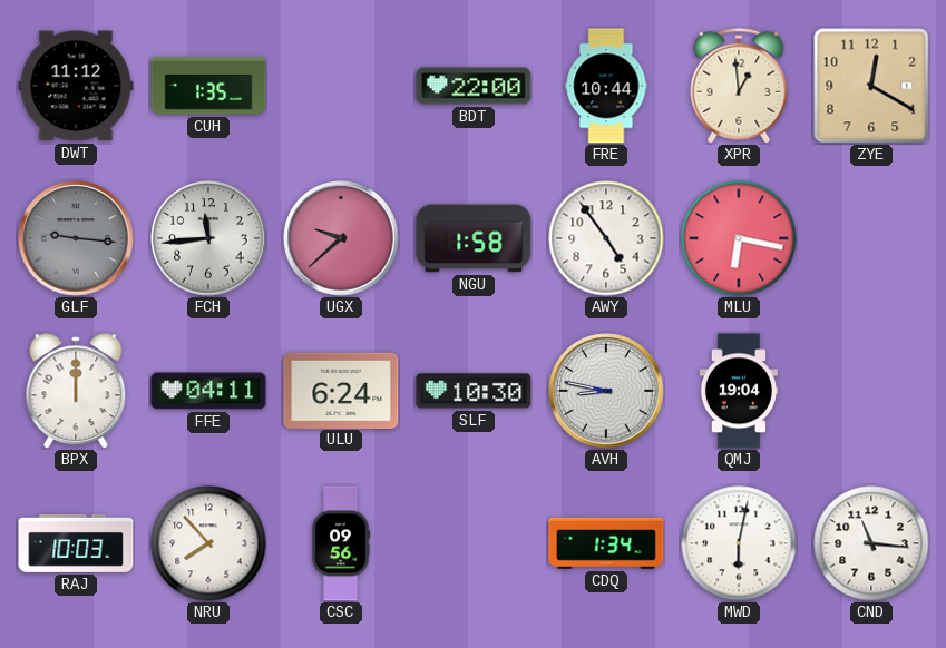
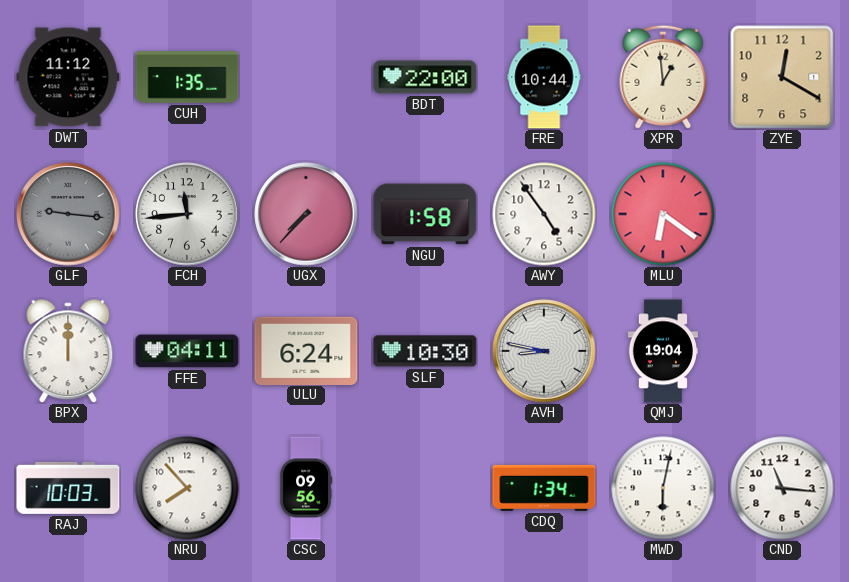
UGX: 9:38 -> 7:37 (306, 214)
MLU: 6:17 -> 6:21 (663, 214)
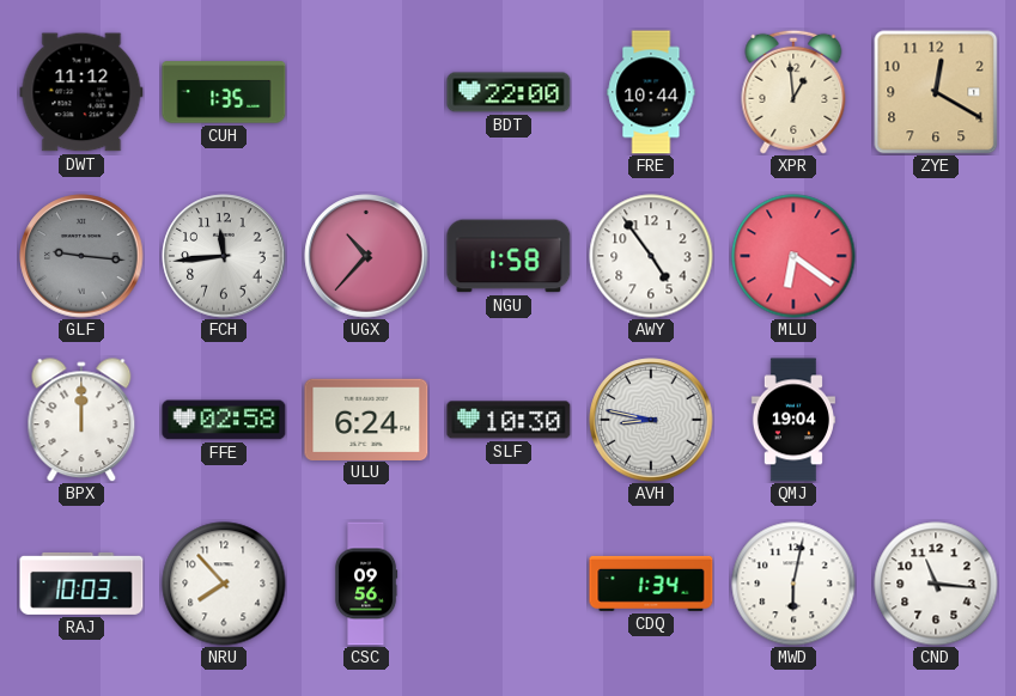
UGX: 7:37 -> 10:37 (366, 256)
FFE: 04:11 -> 02:58 (224, 420)
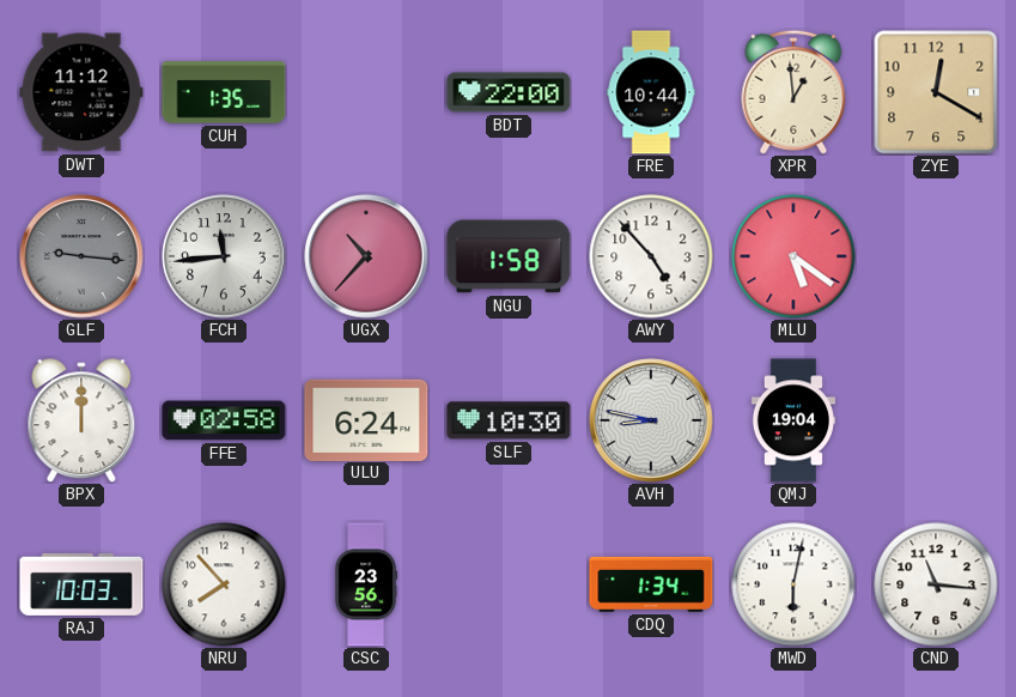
AWY: 4:54 -> 4:53 (651, 256)
MLU: 6:21 -> 5:21 (793, 256)
CSC: 09:56 -> 23:56 (366, 584)
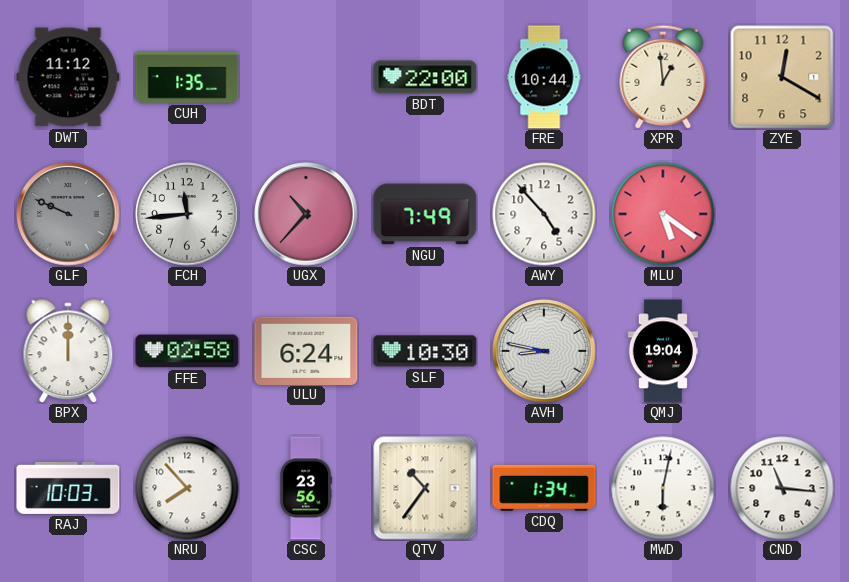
GLF: 9:16 -> 9:49 (68, 214)
NGU: 1:58 -> 7:49 (425, 214)
QTV: none -> 10:36 (425, 488)
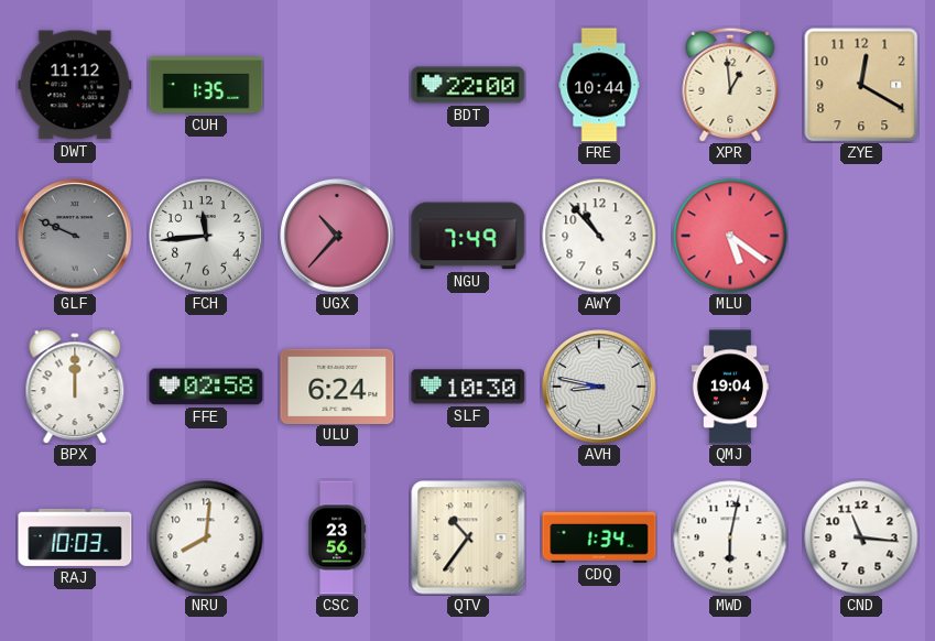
AWY: 4:53 -> 10:53 (599, 236)
NRU: 7:53 -> 8:01 (206, 537)
